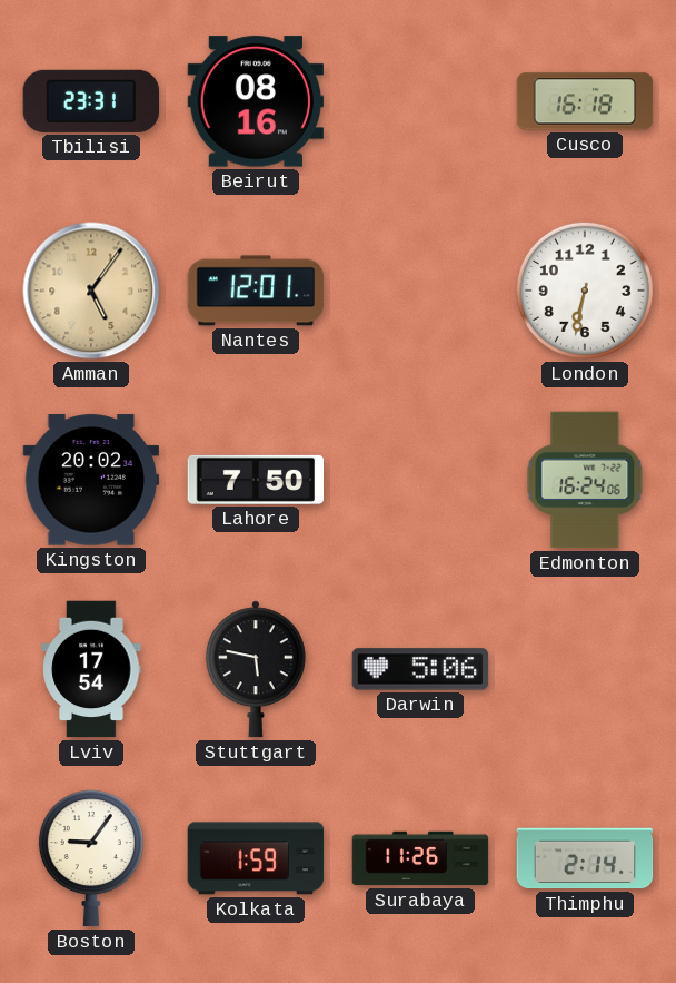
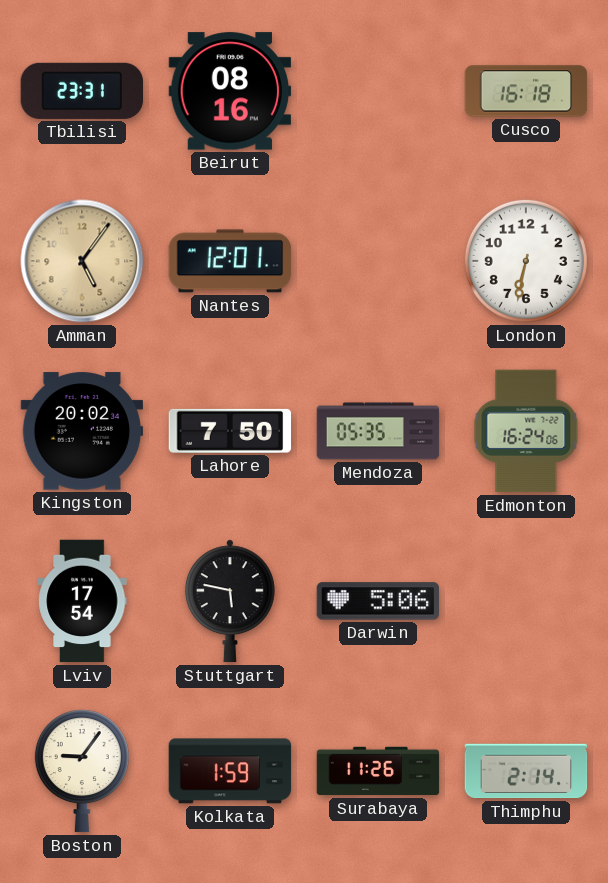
Mendoza: none -> 05:35 (378, 431)
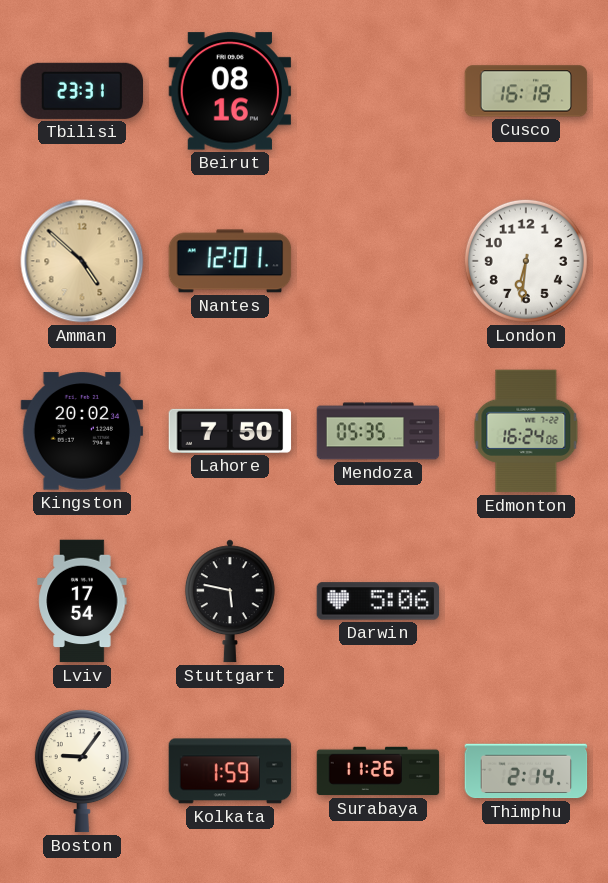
Amman: 5:06 -> 4:52 (82, 261)
London: 6:32 -> 6:31 (526, 261)
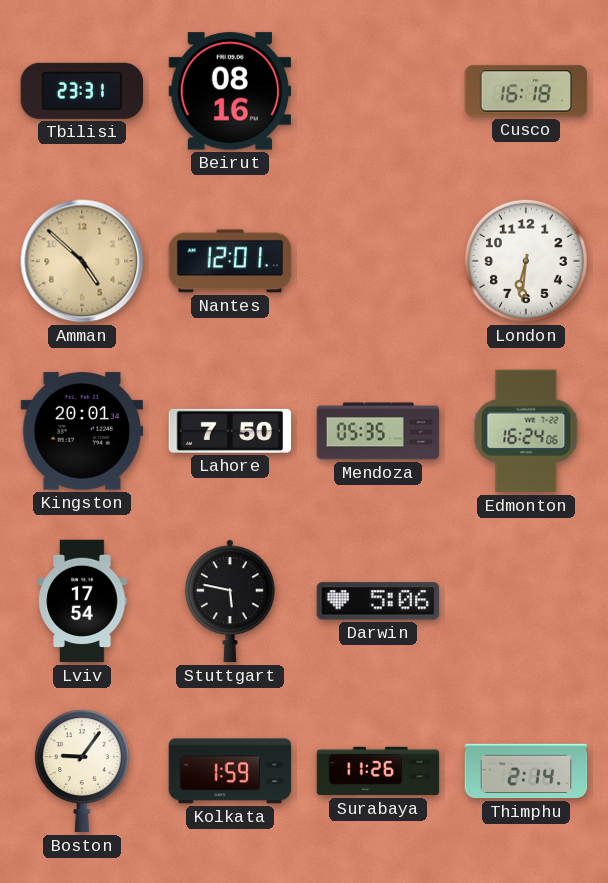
Kingston: 20:02 -> 20:01 (82, 431)
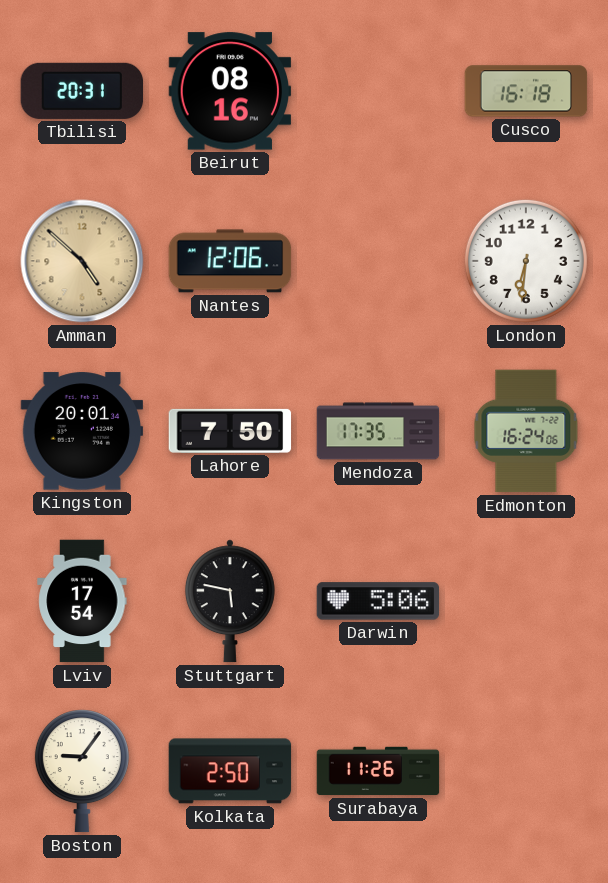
Tbilisi: 23:31 -> 20:31 (82, 91)
Nantes: 12:01 -> 12:06 (230, 261)
Mendoza: 05:35 -> 17:35 (378, 431)
Kolkata: 1:59 -> 2:50 (230, 771)
Thimphu: 2:14 -> none (526, 771)
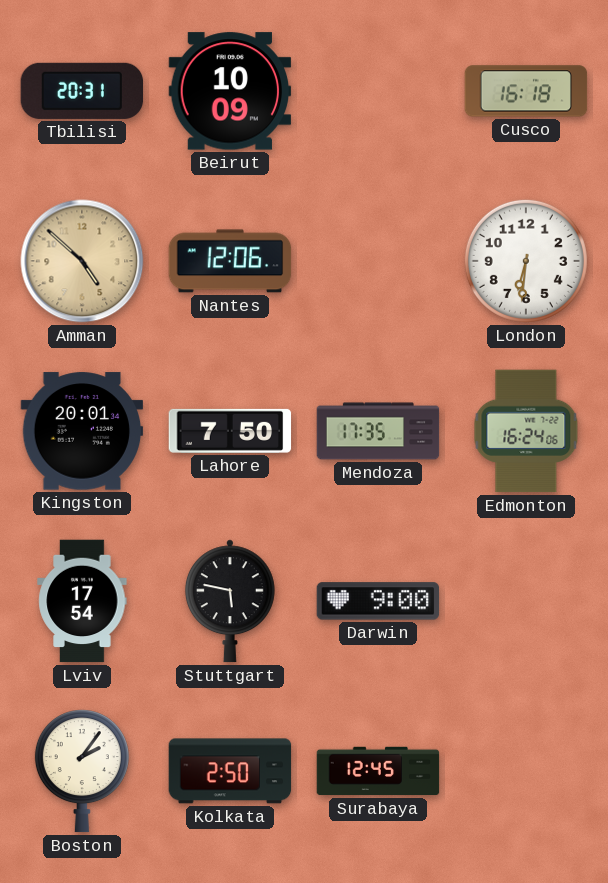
Beirut: 08:16 -> 10:09 (230, 91)
Darwin: 5:06 -> 9:00 (378, 601)
Boston: 9:06 -> 2:06 (82, 771)
Surabaya: 11:26 -> 12:45 (378, 771)
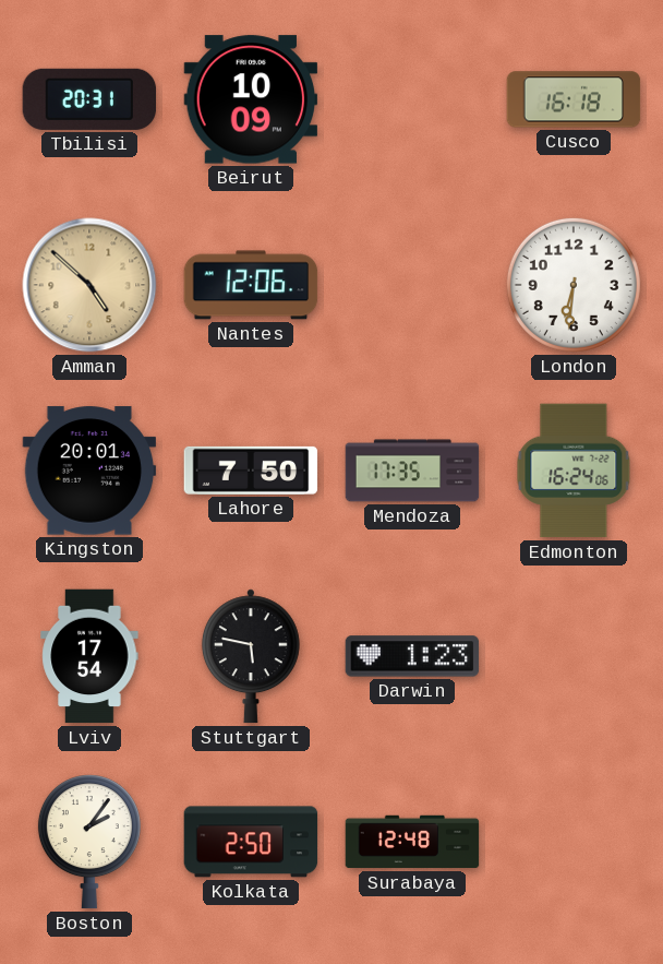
Darwin: 9:00 -> 1:23 (412, 656)
Surabaya: 12:45 -> 12:48 (412, 842)
